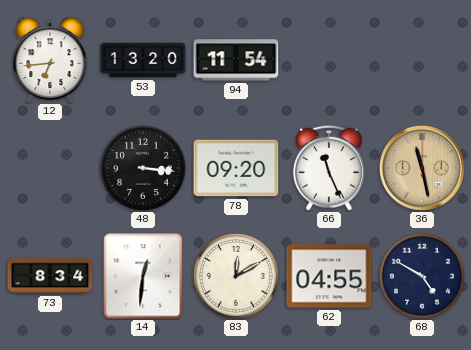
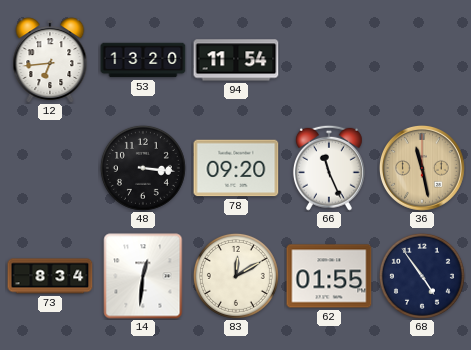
62: 04:55 -> 01:55 (329, 276)
68: 4:50 -> 4:54 (422, 276)
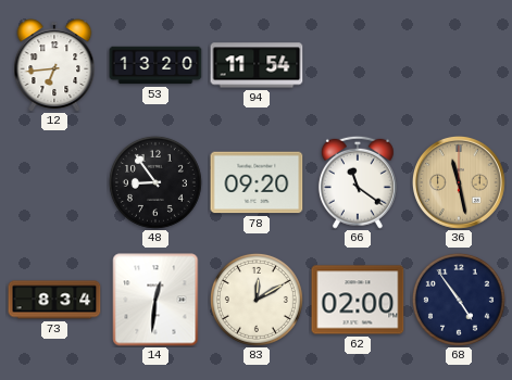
48: 3:16 -> 8:54 (155, 182)
66: 11:26 -> 11:21 (358, 182)
62: 01:55 -> 02:00 (358, 300)
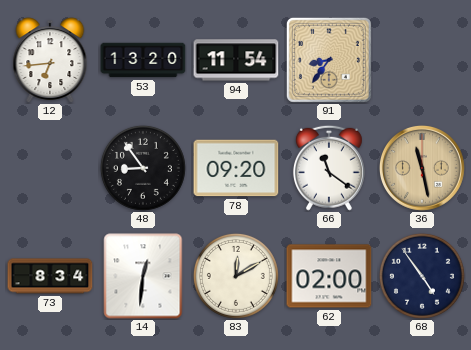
91: none -> 8:36 (329, 60)
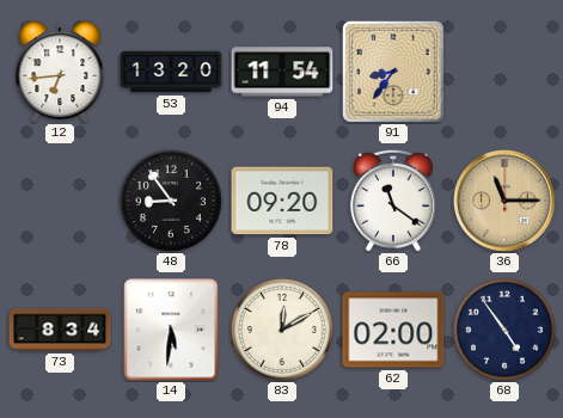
36: 11:28 -> 11:15 (506, 202)
14: 12:31 -> 5:31 (171, 330)
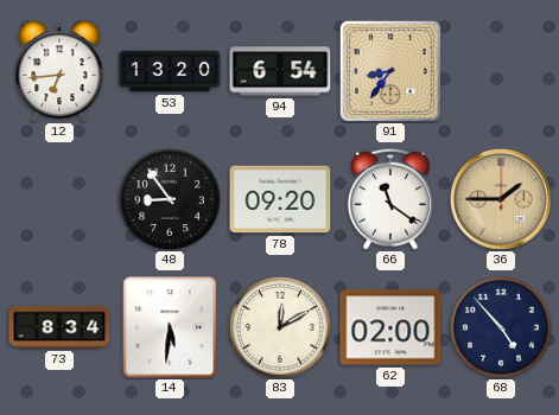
94: 11:54 -> 6:54 (280, 71)
36: 11:15 -> 1:45 (502, 200)
68: 4:54 -> 4:53 (501, 327)
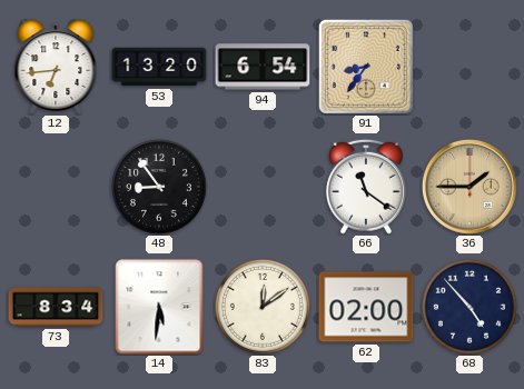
78: 09:20 -> none (280, 199)
83: 12:10 -> 12:09 (263, 307)
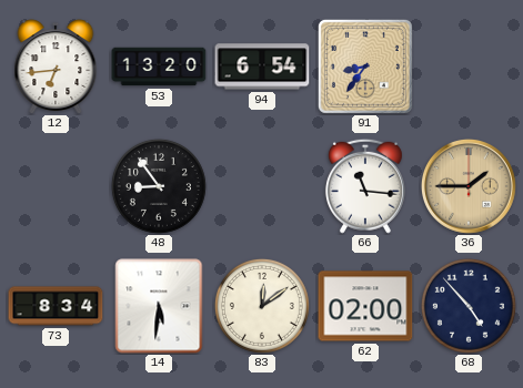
66: 11:21 -> 11:16 (365, 186)
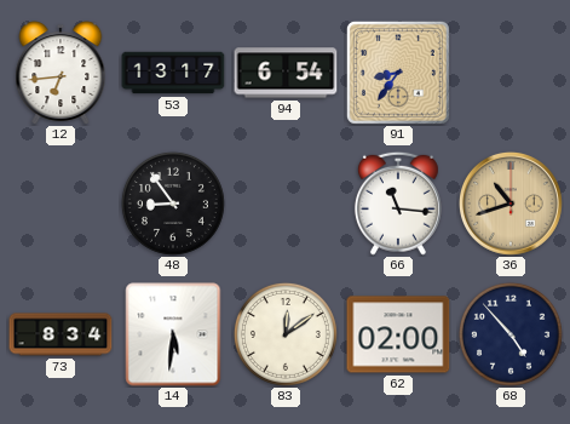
53: 13:20 -> 13:17 (173, 73)
36: 1:45 -> 10:42 (512, 205)
